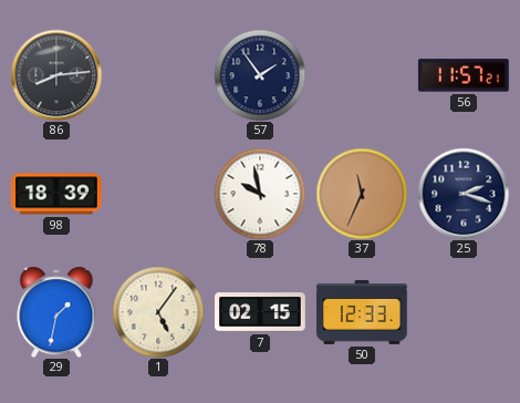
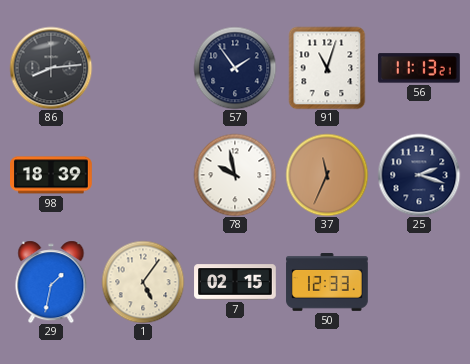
91: none -> 11:03 (327, 68)
56: 11:57 -> 11:13 (419, 68)
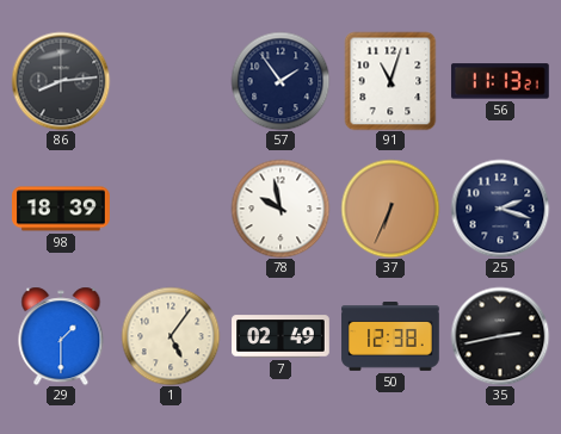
37: 11:34 -> 6:34 (390, 209)
29: 1:32 -> 1:30 (61, 336)
7: 02:15 -> 02:49 (280, 336)
50: 12:33 -> 12:38 (390, 337)
35: none -> 2:43 (500, 336)
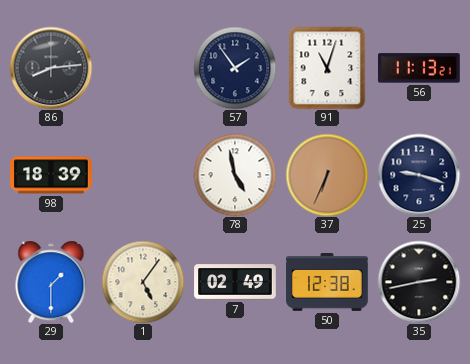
78: 9:58 -> 4:58 (235, 175)
25: 2:18 -> 9:18 (419, 175)
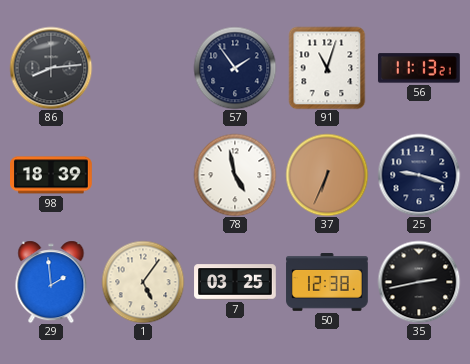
29: 1:30 -> 1:59 (51, 282)
7: 02:49 -> 03:25 (235, 282)
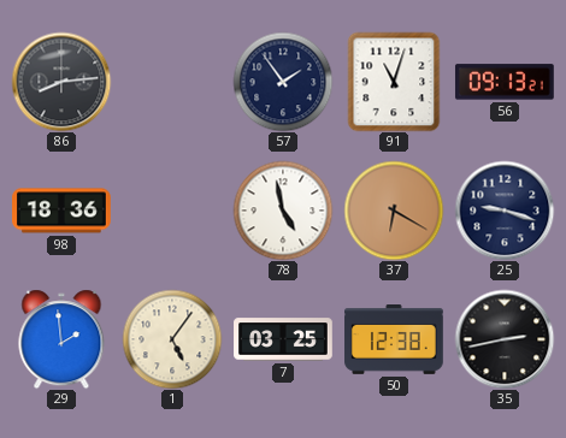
56: 11:13 -> 09:13 (505, 82)
98: 18:39 -> 18:36 (63, 211)
37: 6:34 -> 6:20 (394, 211)
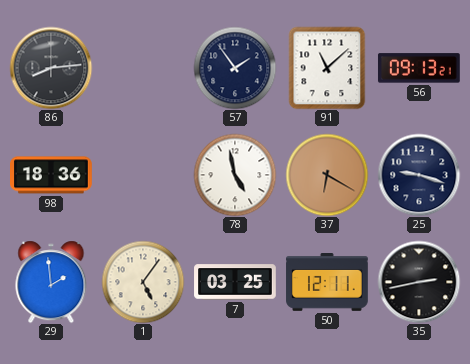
91: 11:03 -> 11:08 (327, 68)
50: 12:38 -> 12:11 (327, 283)
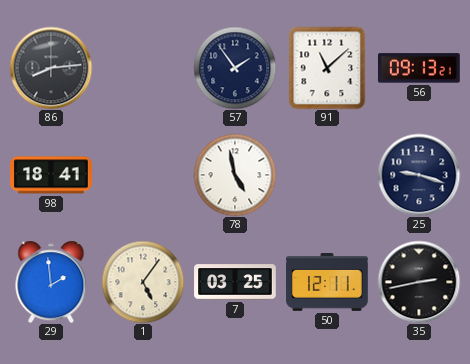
98: 18:36 -> 18:41 (52, 175)
37: 6:20 -> none (327, 175)
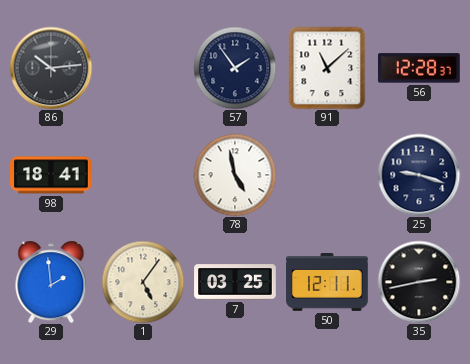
86: 8:14 -> 10:14 (51, 68)
56: 09:13 -> 12:28 (419, 68)
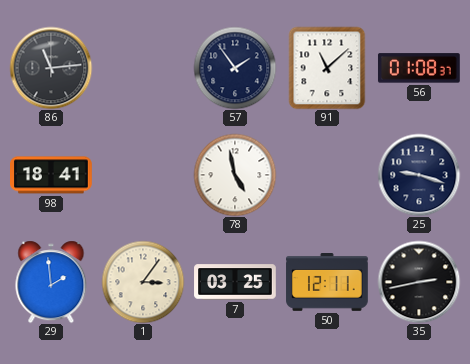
86: 10:14 -> 11:14 (51, 68)
56: 12:28 -> 01:08 (419, 68)
1: 5:06 -> 3:06 (143, 282)
